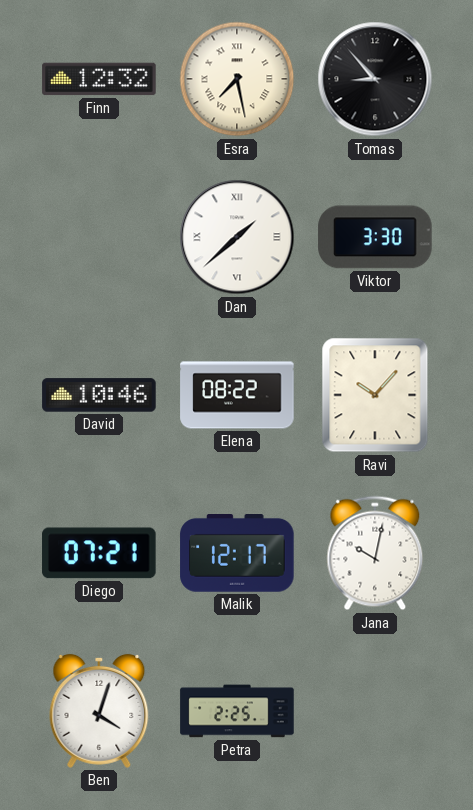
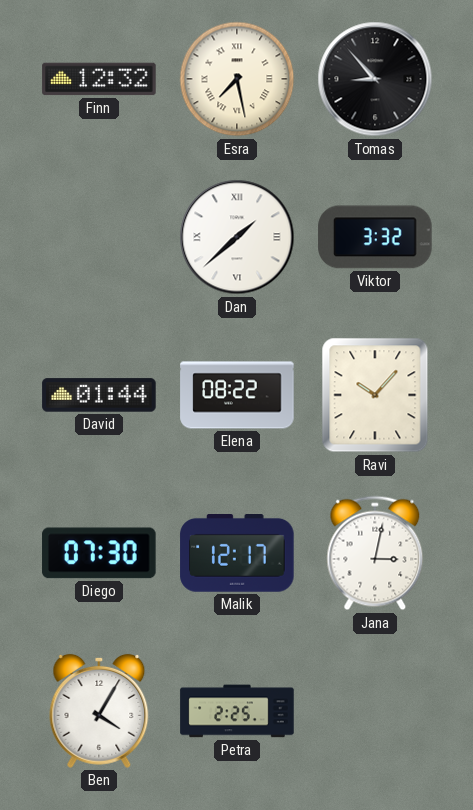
Viktor: 3:30 -> 3:32 (375, 237)
David: 10:46 -> 01:44 (99, 395)
Diego: 07:21 -> 07:30 (99, 553)
Jana: 10:02 -> 3:02 (375, 553)
Ben: 4:03 -> 4:05 (99, 711)
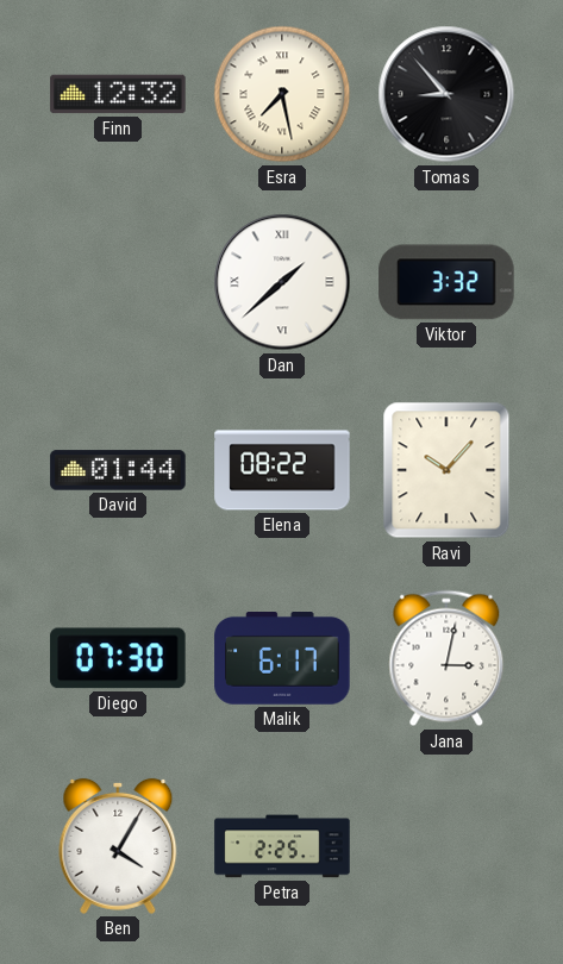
Malik: 12:17 -> 6:17 (282, 659)
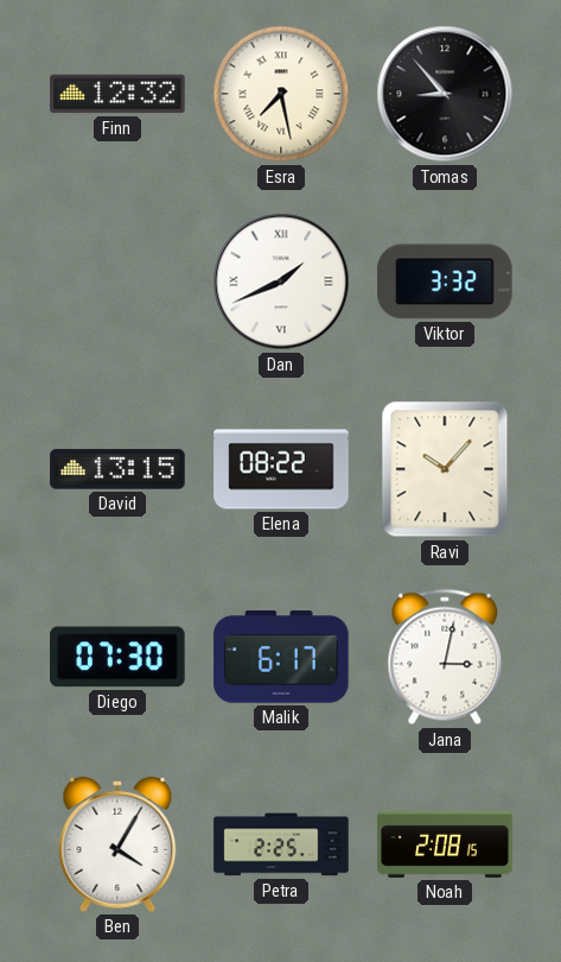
Dan: 1:38 -> 1:41 (281, 281)
David: 01:44 -> 13:15 (117, 469)
Noah: none -> 2:08 (445, 844)
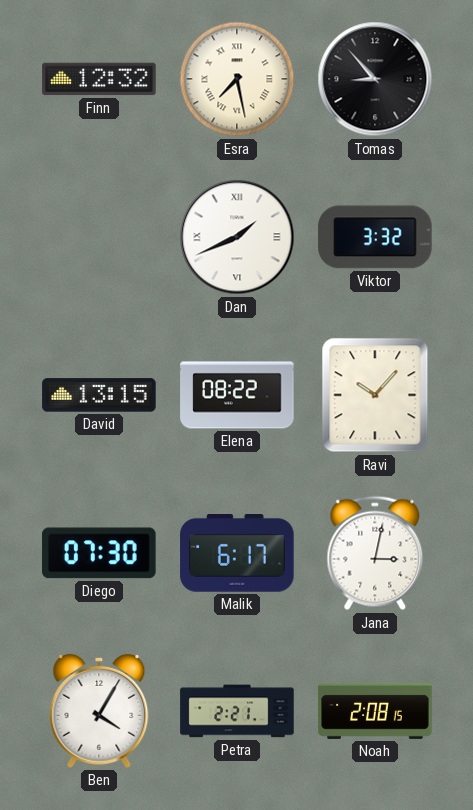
Petra: 2:25 -> 2:21 (237, 711)
